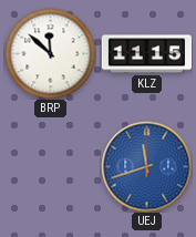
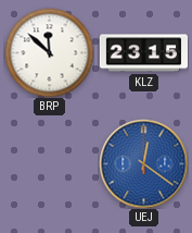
KLZ: 11:15 -> 23:15 (143, 53)
UEJ: 11:42 -> 12:21 (143, 163)
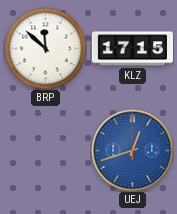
KLZ: 23:15 -> 17:15 (132, 49)
UEJ: 12:21 -> 12:42 (132, 150)
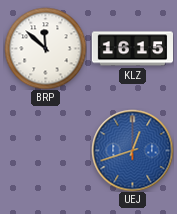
KLZ: 17:15 -> 16:15 (132, 49)
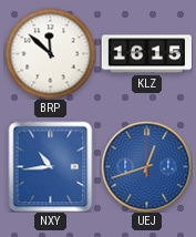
NXY: none -> 10:44 (51, 166)
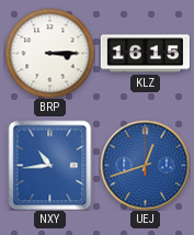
BRP: 11:52 -> 3:15 (49, 53)
